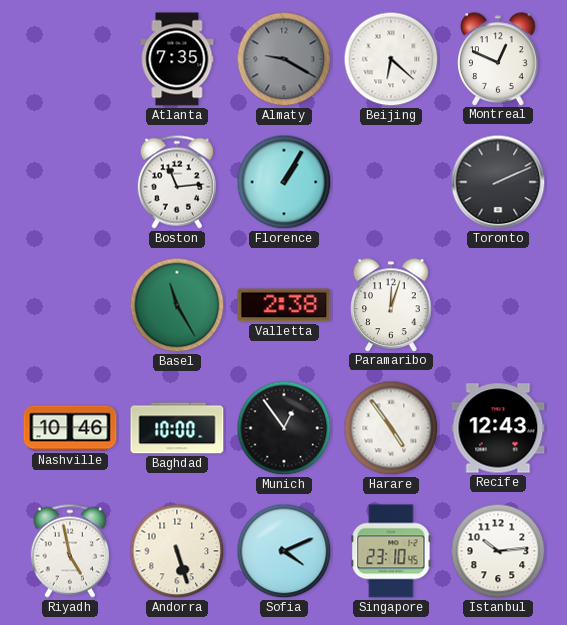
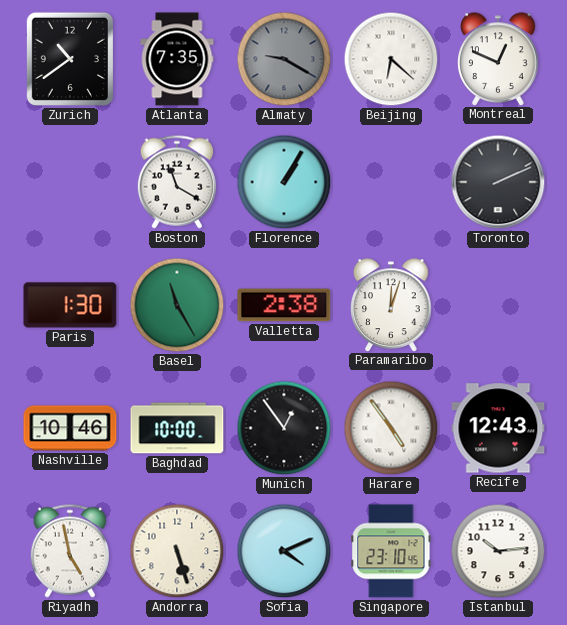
Zurich: none -> 10:39 (70, 59)
Boston: 11:14 -> 11:20 (177, 182)
Paris: none -> 1:30 (70, 305)
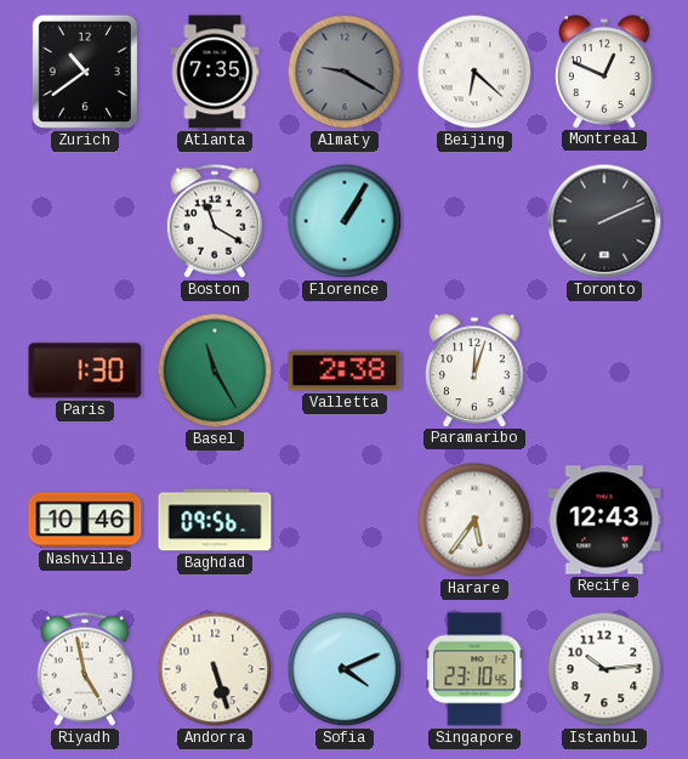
Baghdad: 10:00 -> 09:56 (215, 520)
Munich: 12:54 -> none (284, 428)
Harare: 4:54 -> 5:36 (474, 520)
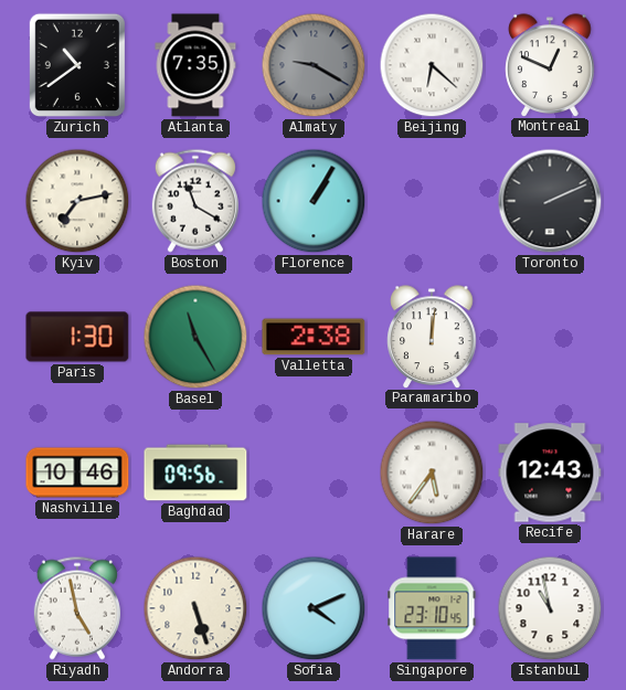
Kyiv: none -> 7:13 (77, 201)
Paramaribo: 12:03 -> 12:01 (432, 337)
Istanbul: 10:14 -> 10:58 (550, 608)
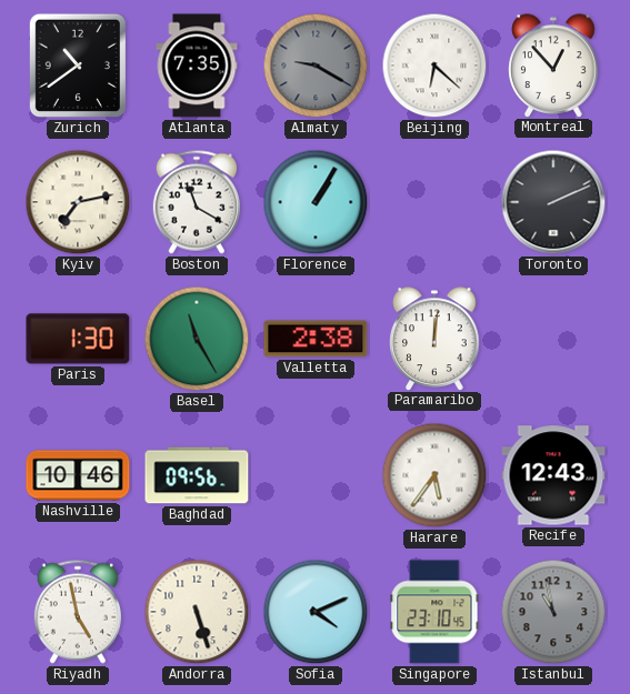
Montreal: 12:49 -> 12:53 (553, 66)
Istanbul dial: white -> grey (553, 612)
